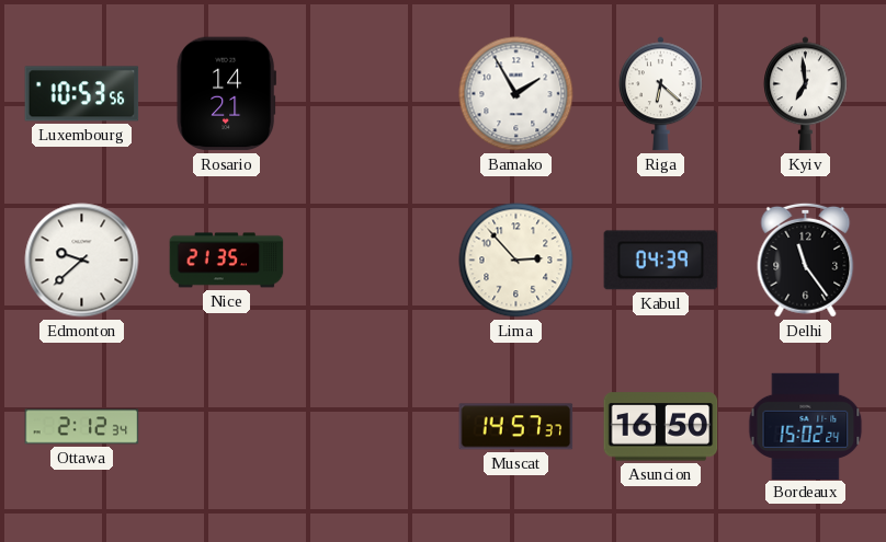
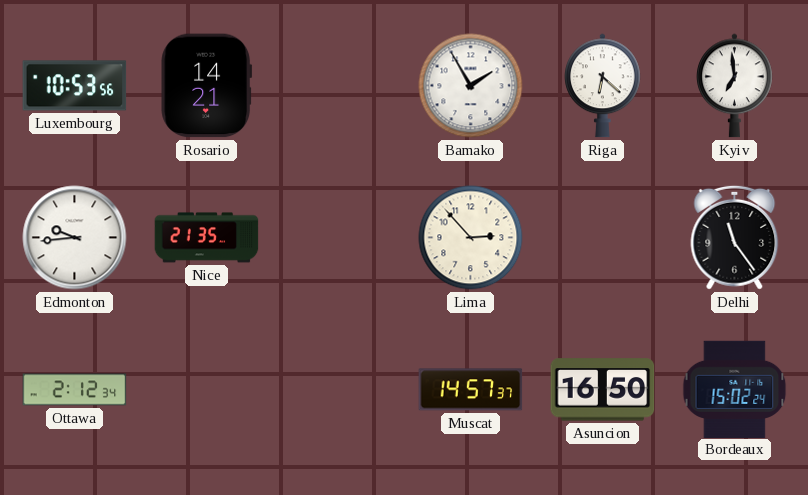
Edmonton: 9:38 -> 9:44 (75, 238)
Kabul: 04:39 -> none (661, 261)
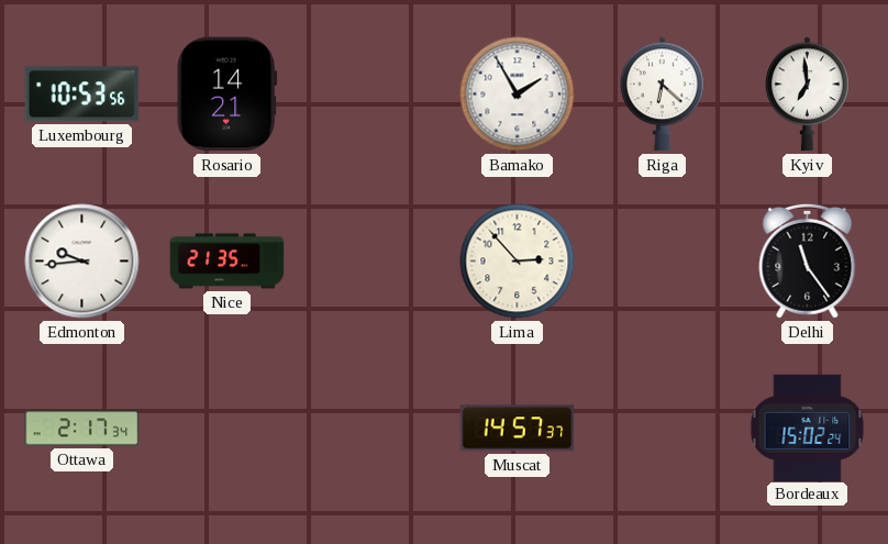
Ottawa: 2:12 -> 2:17 (82, 429)
Asuncion: 16:50 -> none (603, 390)
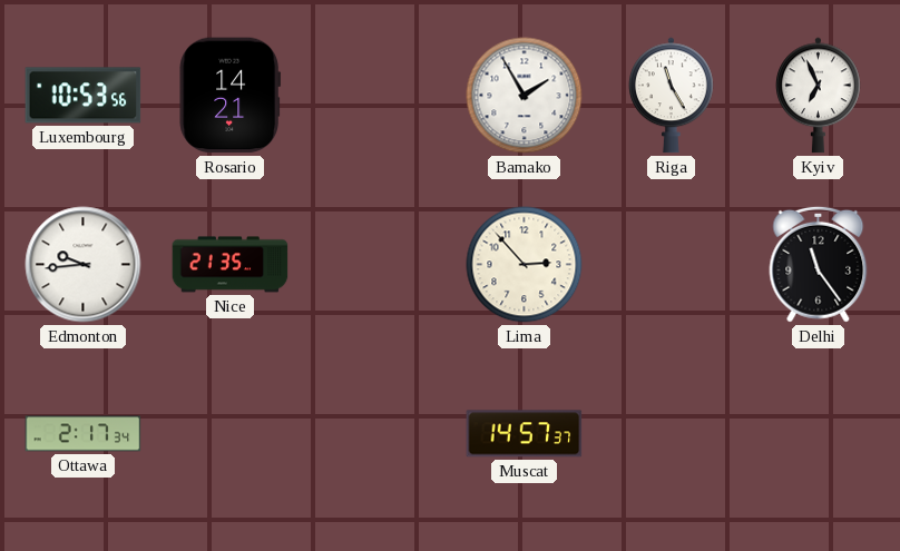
Riga: 6:22 -> 11:25 (672, 96)
Kyiv: 6:59 -> 6:56 (819, 96)
Bordeaux: 15:02 -> none (808, 428)
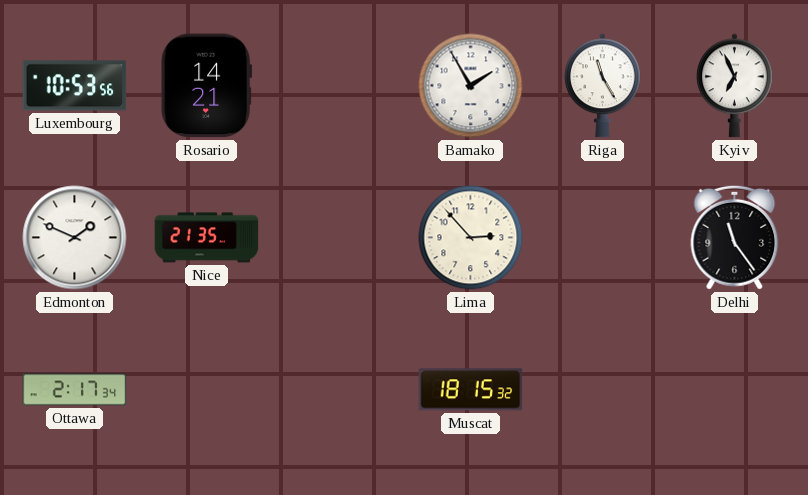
Edmonton: 9:44 -> 1:49 (75, 238)
Muscat: 14:57 -> 18:15 (471, 390)
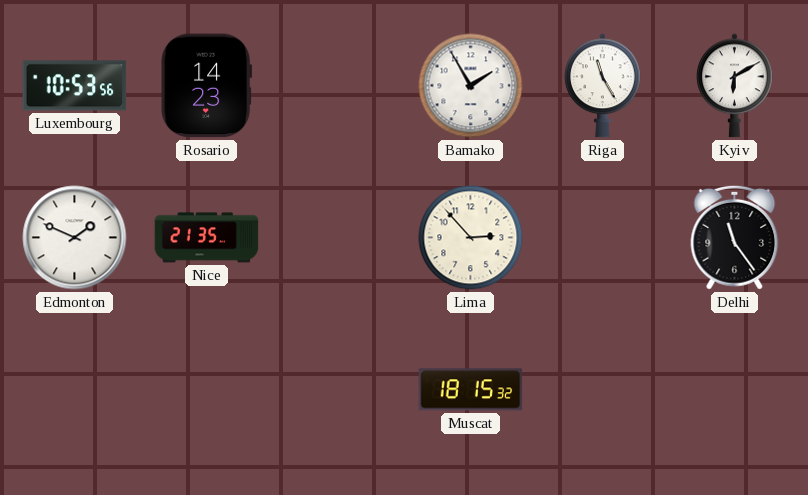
Rosario: 14:21 -> 14:23 (206, 86)
Kyiv: 6:56 -> 6:10 (735, 86)
Ottawa: 2:17 -> none (75, 390)
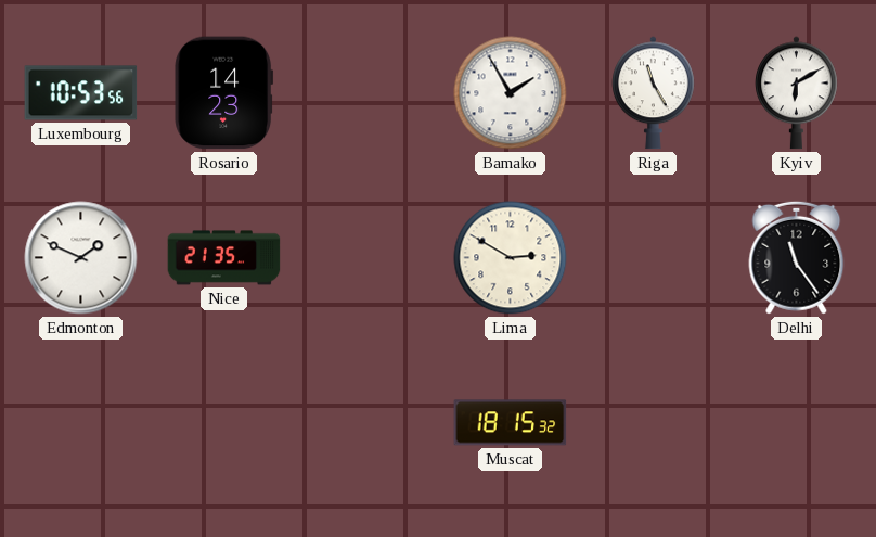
Lima: 2:53 -> 2:50 (511, 258)
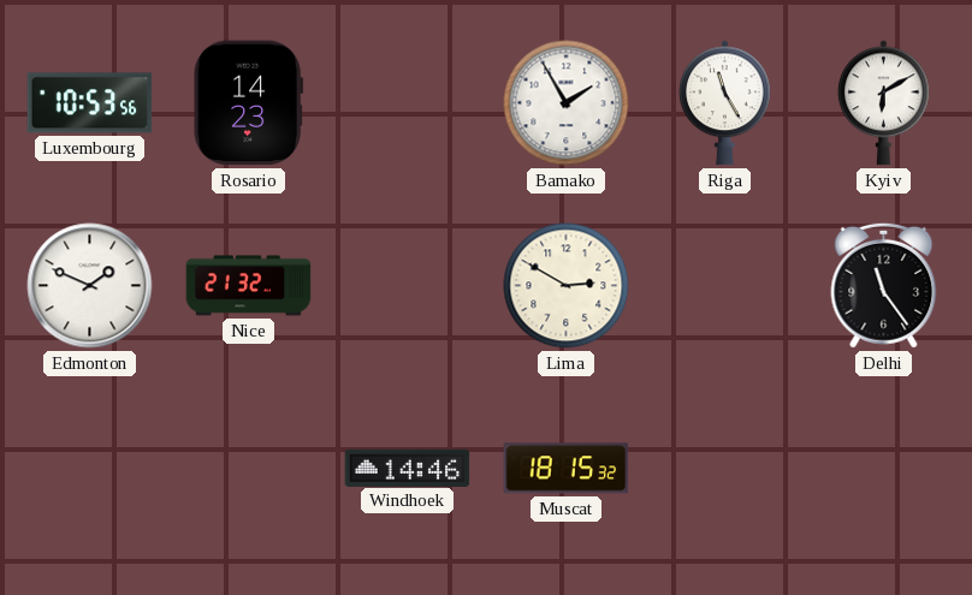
Nice: 21:35 -> 21:32 (249, 286)
Windhoek: none -> 14:46 (408, 468)
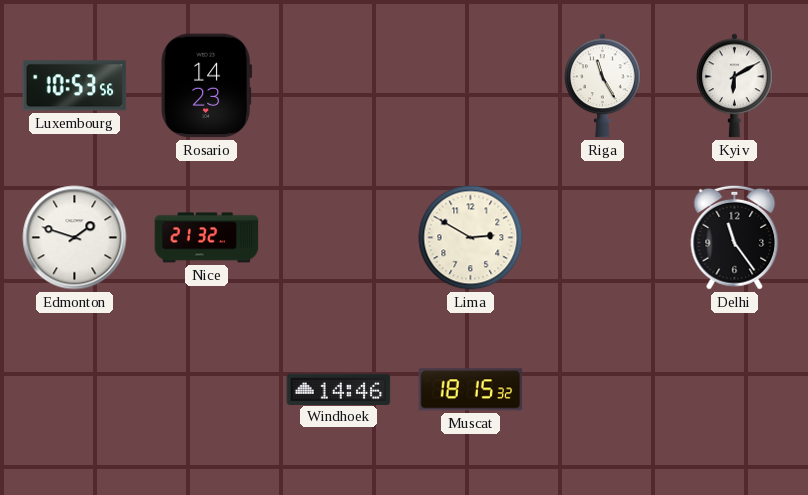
Bamako: 1:55 -> none (567, 103)
Edmonton: 1:49 -> 1:48 (75, 238)
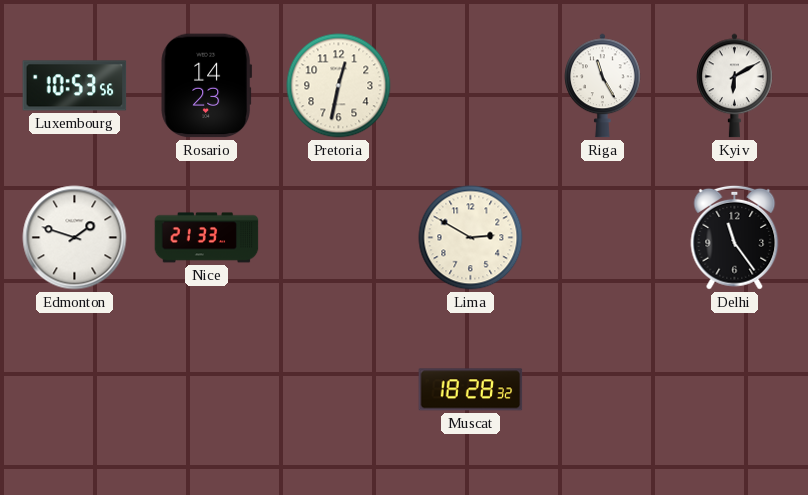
Pretoria: none -> 12:32 (339, 86)
Nice: 21:32 -> 21:33 (207, 238)
Windhoek: 14:46 -> none (339, 389)
Muscat: 18:15 -> 18:28 (471, 390)
